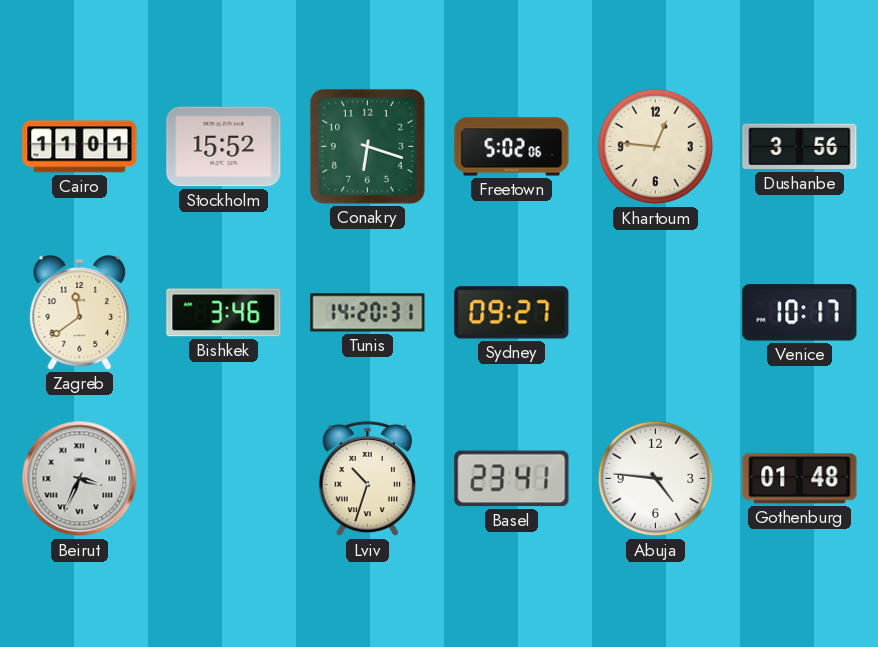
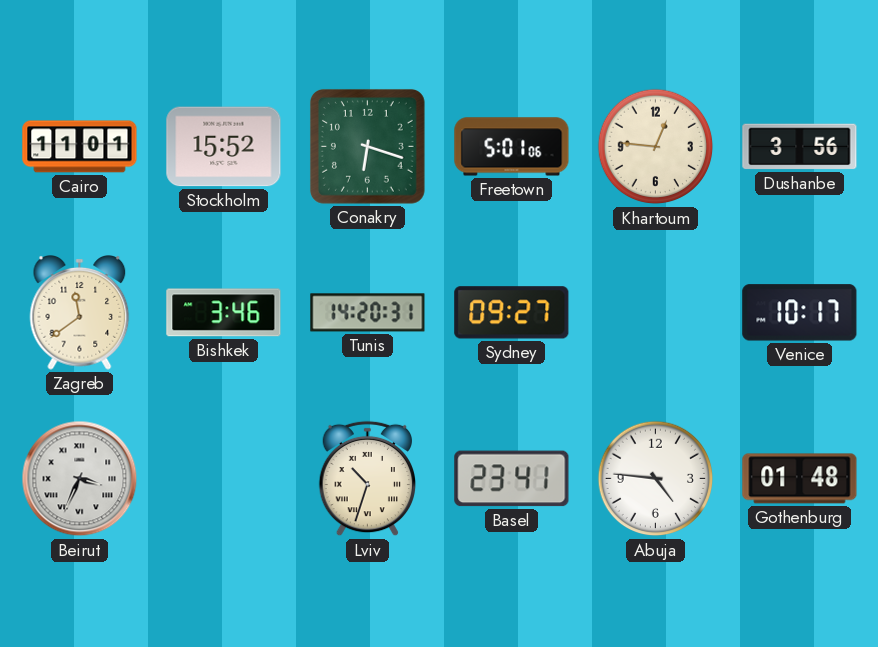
Freetown: 5:02 -> 5:01 (512, 147)
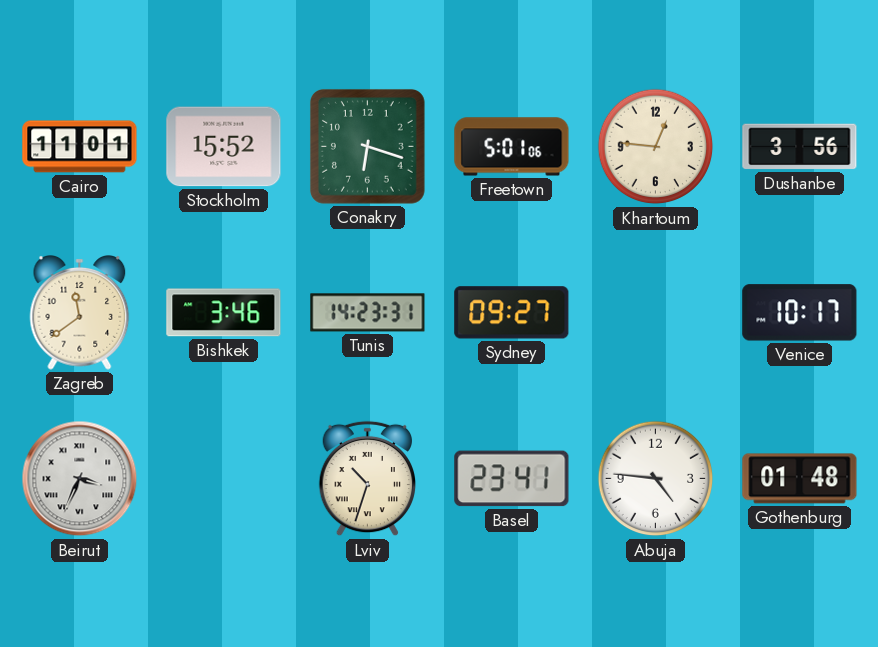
Tunis: 14:20 -> 14:23 (368, 313)
